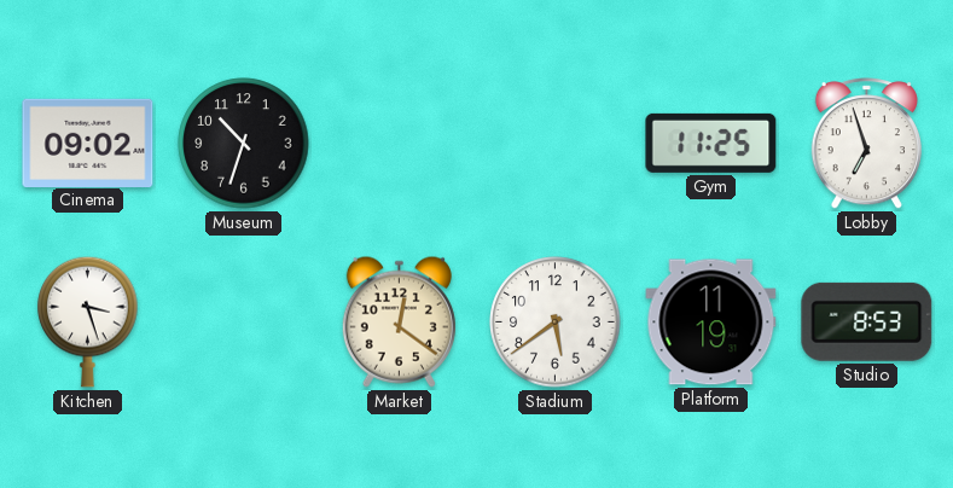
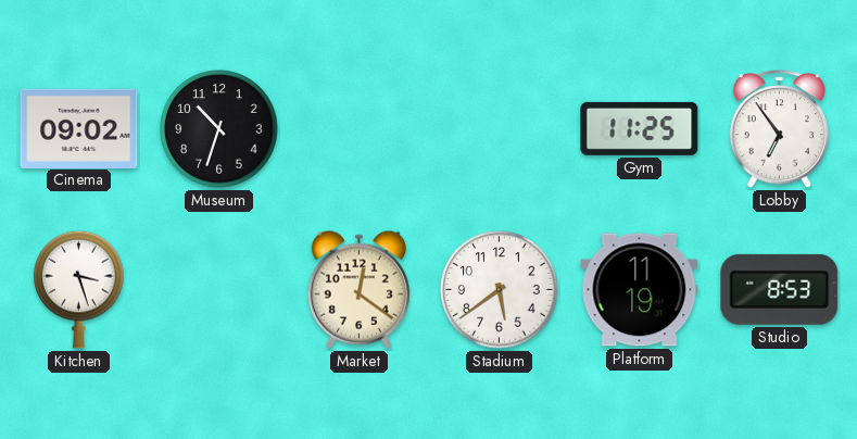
Lobby: 6:57 -> 6:54 (779, 129)
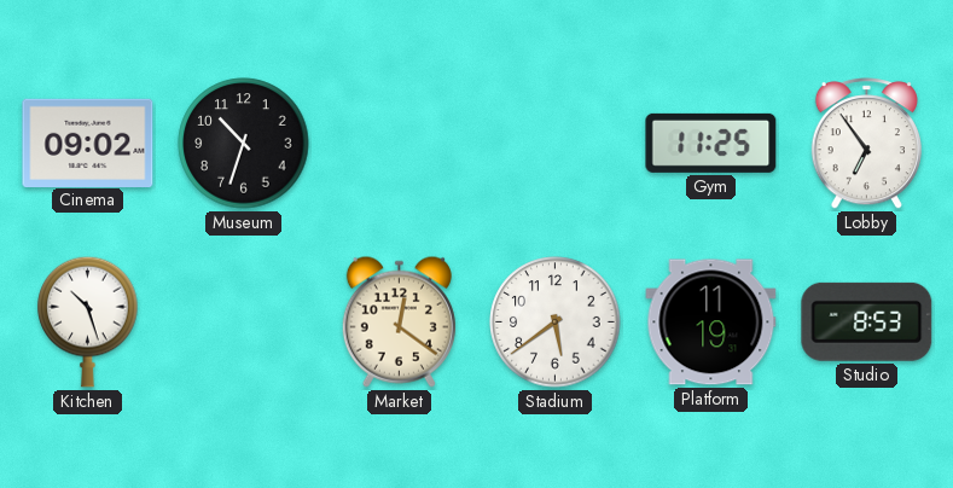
Kitchen: 3:27 -> 10:27 (88, 321)
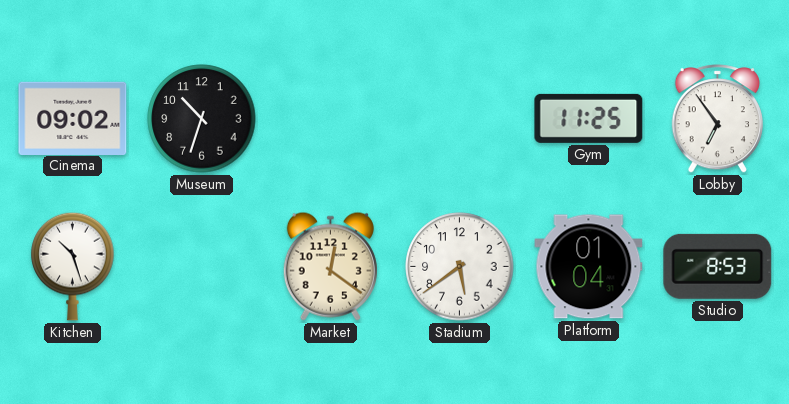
Platform: 11:19 -> 01:04 (589, 267)
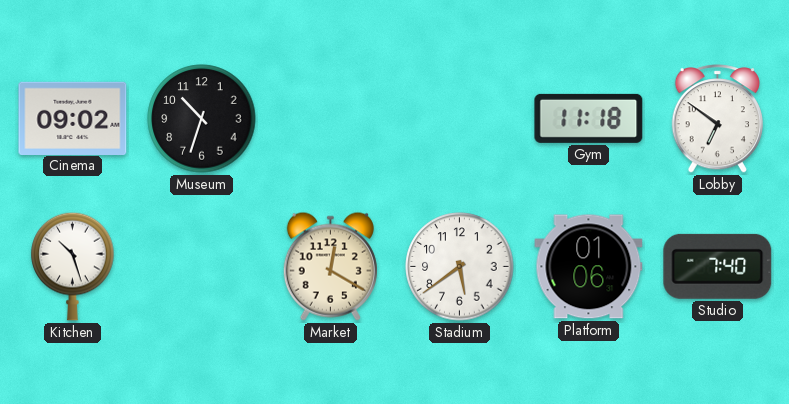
Gym: 11:25 -> 11:18 (589, 118)
Lobby: 6:54 -> 6:51 (717, 119)
Market: 12:21 -> 12:20 (330, 266)
Platform: 01:04 -> 01:06 (589, 267)
Studio: 8:53 -> 7:40 (718, 266)
